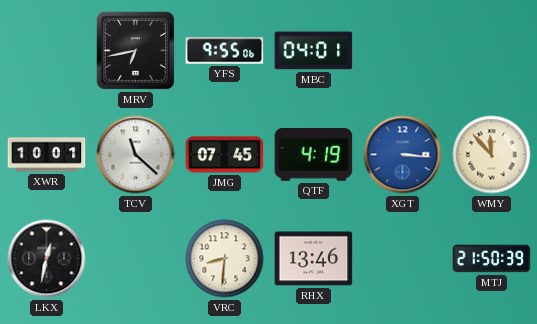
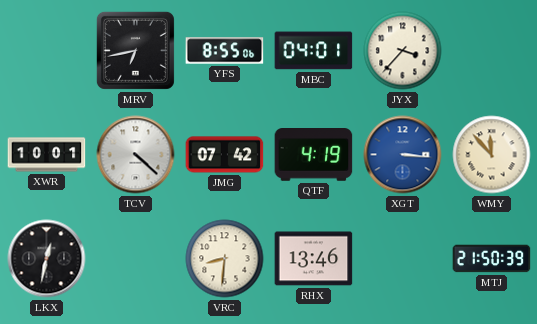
YFS: 9:55 -> 8:55 (225, 51)
JYX: none -> 3:37 (403, 51)
TCV: 11:22 -> 4:22 (136, 155)
JMG: 07:45 -> 07:42 (225, 155)
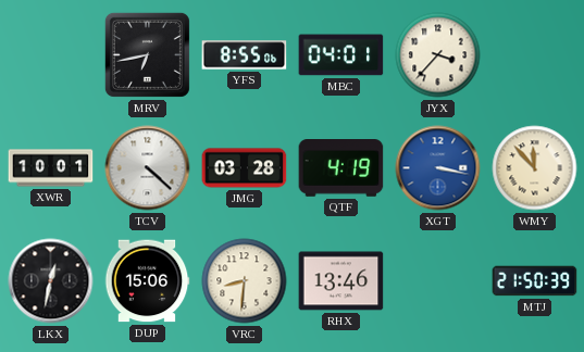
JMG: 07:42 -> 03:28 (245, 168)
XGT: 3:16 -> 3:17 (438, 168)
DUP: none -> 15:06 (147, 281)
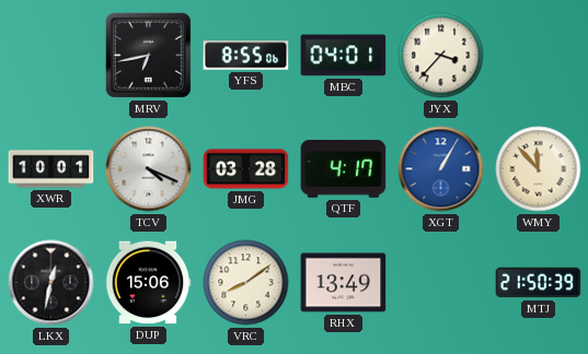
TCV: 4:22 -> 4:19 (149, 169)
QTF: 4:19 -> 4:17 (344, 169)
XGT: 3:17 -> 1:05 (441, 169)
VRC: 8:31 -> 8:09 (246, 283)
RHX: 13:46 -> 13:49 (344, 283)
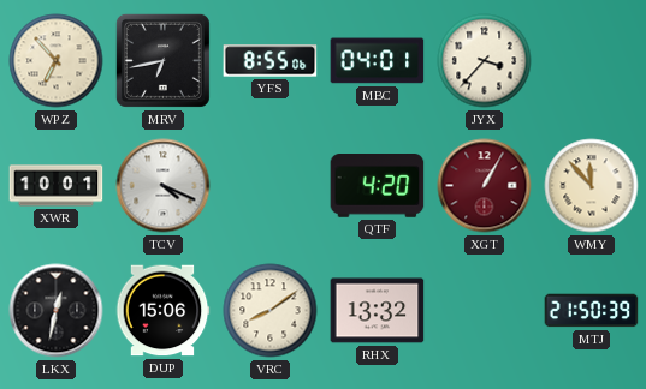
WPZ: none -> 6:53 (57, 61)
JMG: 03:28 -> none (246, 169)
QTF: 4:17 -> 4:20 (378, 186)
XGT dial: blue -> burgundy (485, 186)
RHX: 13:49 -> 13:32 (378, 311)
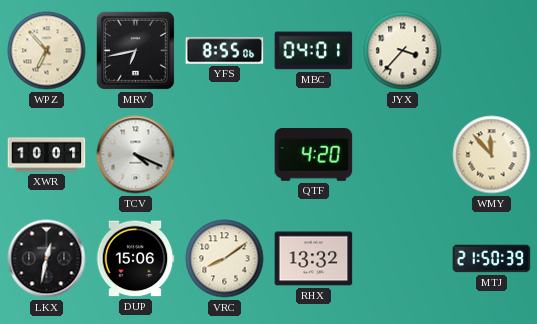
XGT: 1:05 -> none (485, 186)
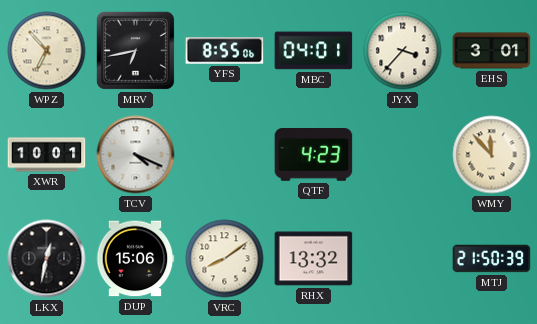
EHS: none -> 3:01 (492, 51)
QTF: 4:20 -> 4:23 (314, 155)
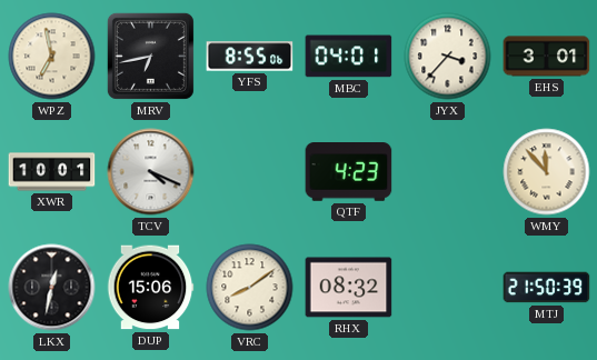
WPZ: 6:53 -> 6:58 (52, 57)
RHX: 13:32 -> 08:32 (349, 288)
